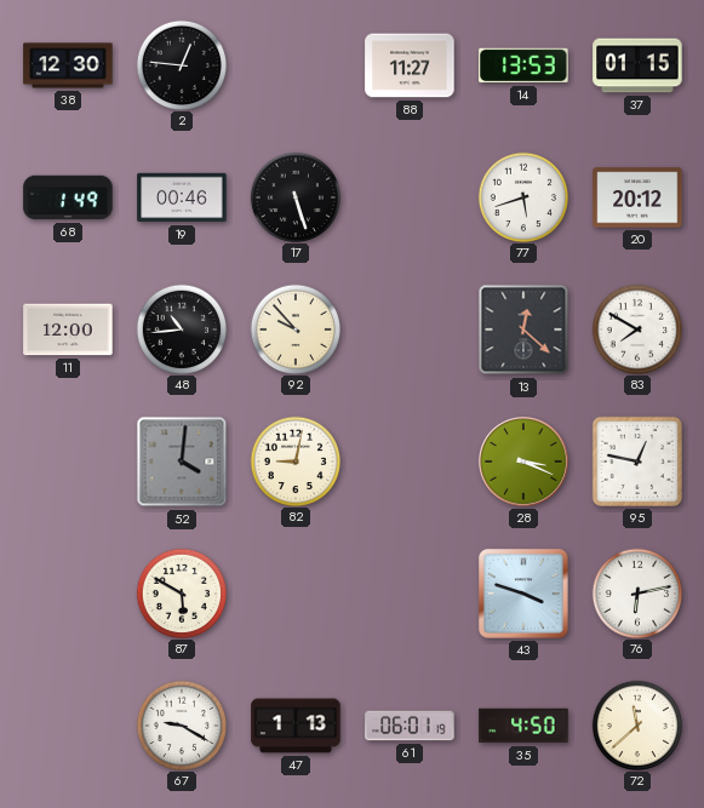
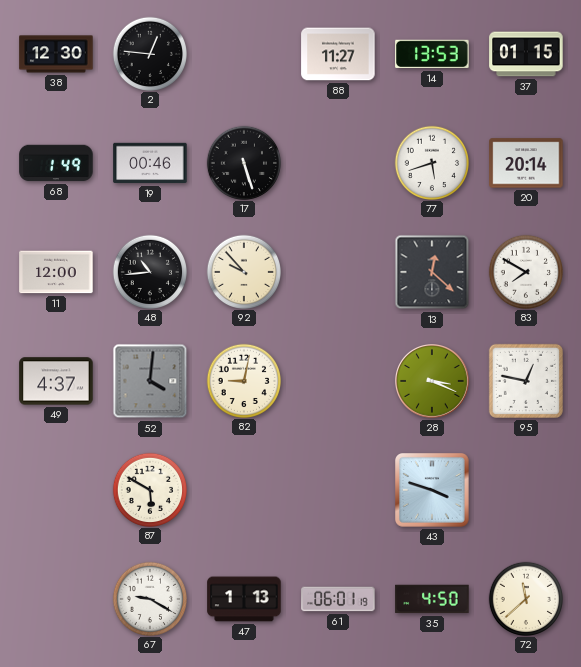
20: 20:12 -> 20:14 (526, 163)
49: none -> 4:37 (56, 381)
76: 6:13 -> none (636, 592)
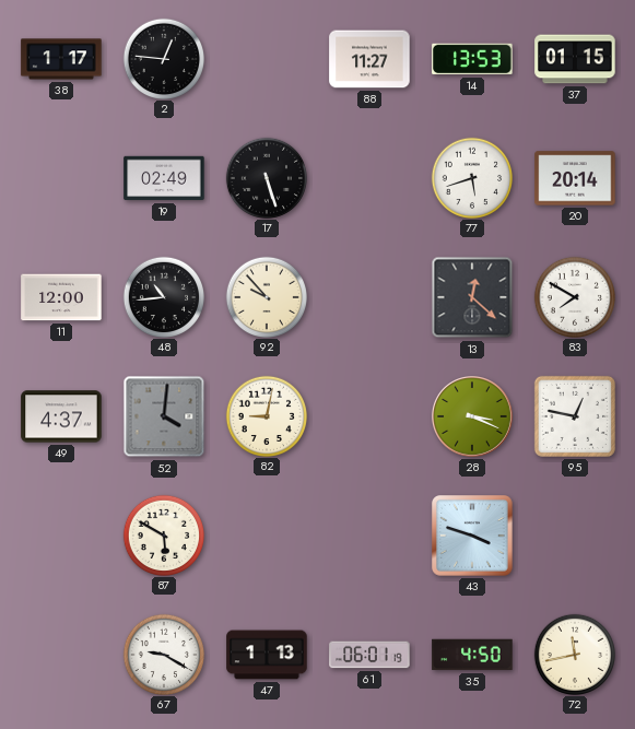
38: 12:30 -> 1:17 (61, 59)
68: 1:49 -> none (56, 163)
19: 00:46 -> 02:49 (164, 178)
72: 11:38 -> 11:43 (574, 654)
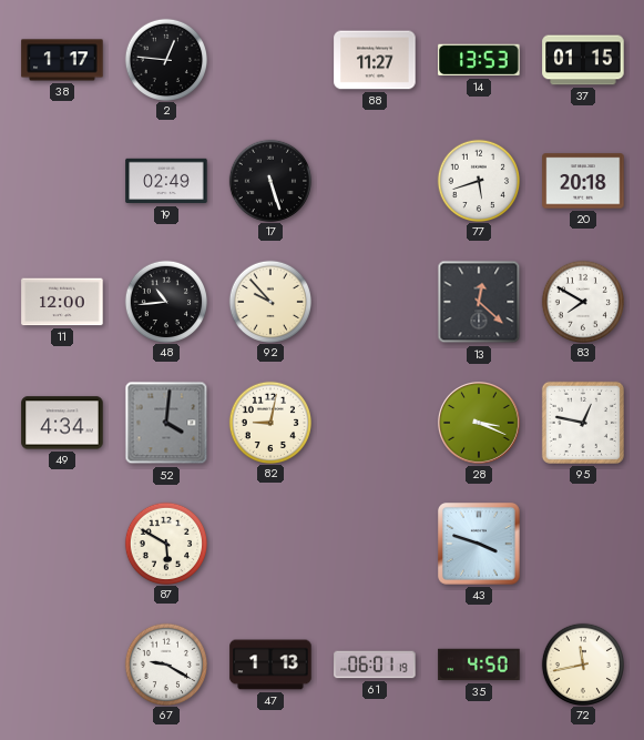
20: 20:14 -> 20:18 (583, 181)
49: 4:37 -> 4:34 (62, 423)
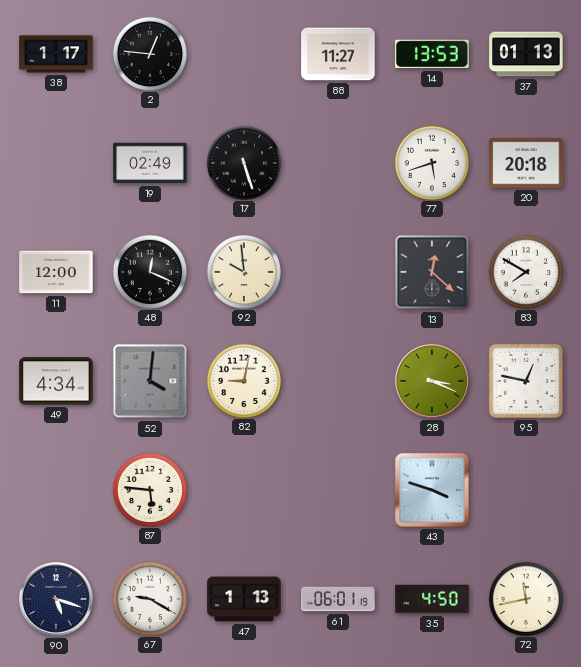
37: 01:15 -> 01:13 (526, 54)
48: 10:44 -> 12:19 (149, 271)
92: 9:53 -> 9:59 (243, 271)
87: 5:50 -> 5:46 (149, 489)
90: none -> 5:18 (57, 600)
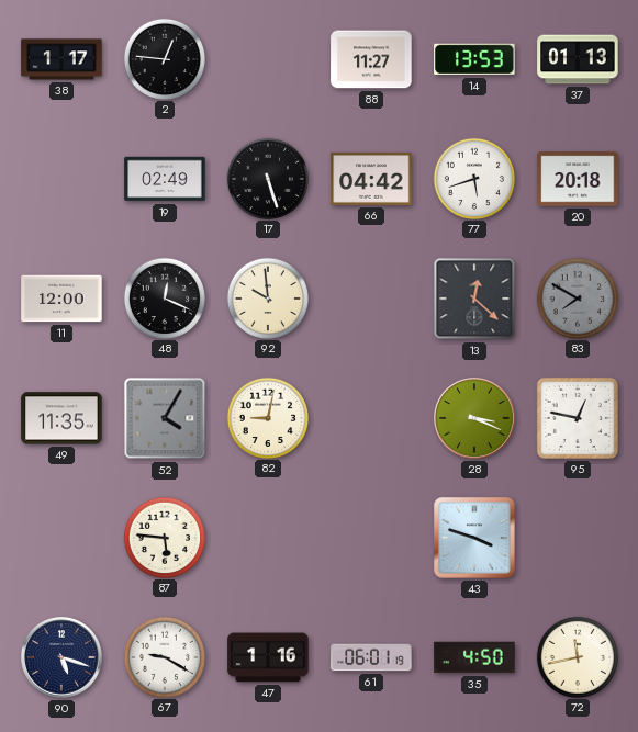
66: none -> 04:42 (371, 179)
83 dial: white -> grey (577, 297)
49: 4:34 -> 11:35 (61, 418)
52: 4:01 -> 4:05 (165, 418)
47: 1:13 -> 1:16 (268, 657)
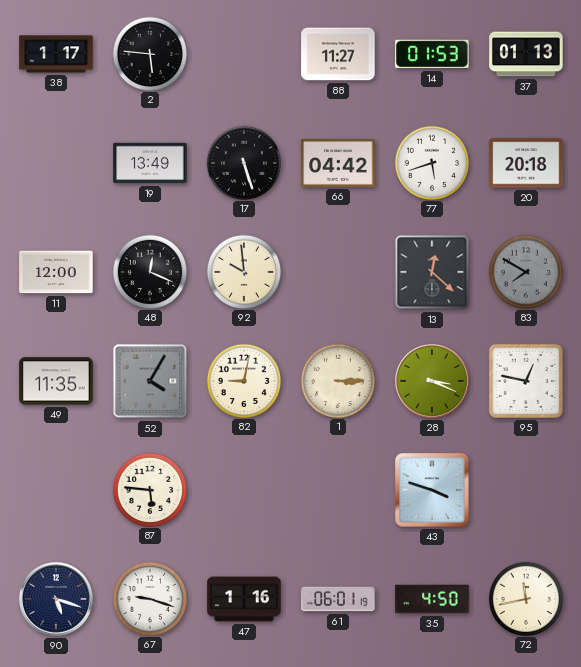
2: 12:46 -> 5:46 (149, 53)
14: 13:53 -> 01:53 (432, 54)
19: 02:49 -> 13:49 (150, 163)
1: none -> 3:15 (337, 380)
67: 9:20 -> 9:18 (149, 598)
